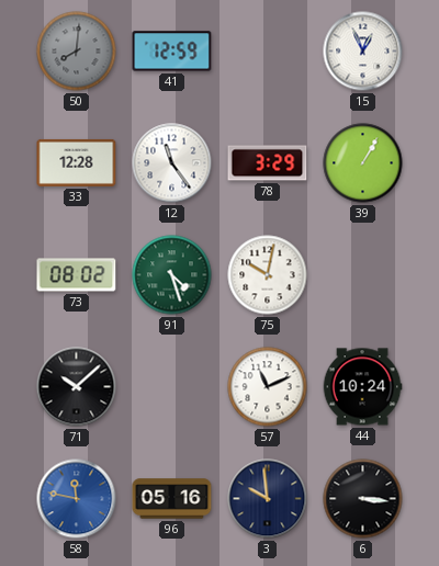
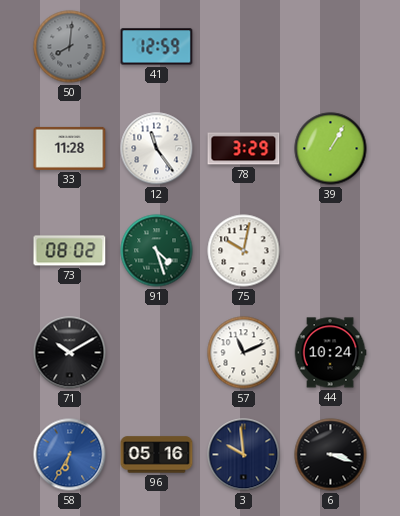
15: 12:56 -> none (363, 52)
33: 12:28 -> 11:28 (70, 148)
71: 10:08 -> 10:10 (70, 353)
58: 11:47 -> 6:35 (70, 455)
6: 3:16 -> 3:18 (331, 455)
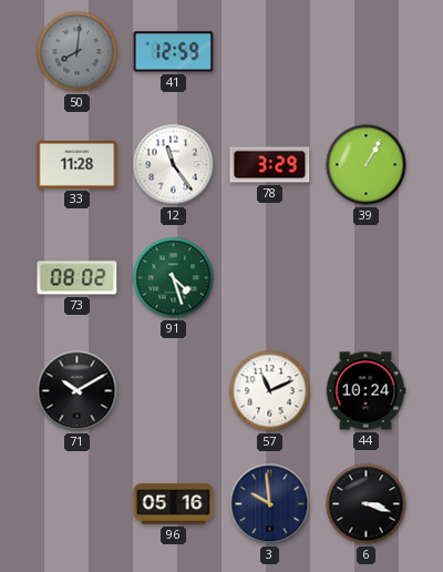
75: 10:02 -> none (244, 251)
58: 6:35 -> none (70, 455)
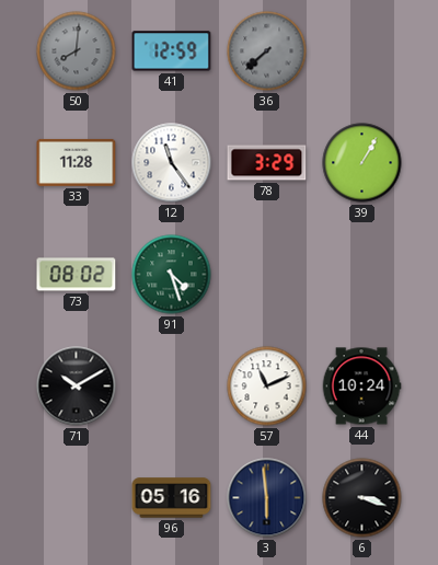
36: none -> 7:38 (267, 51)
3: 9:59 -> 5:59 (267, 498)
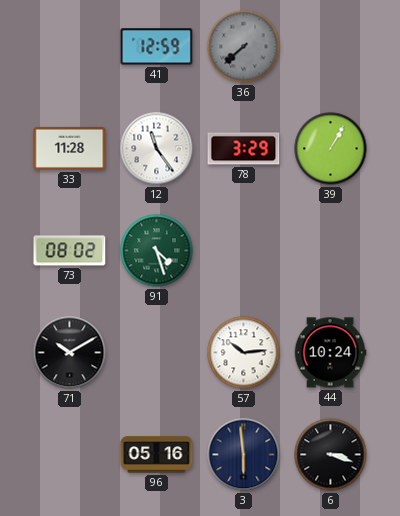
50: 8:01 -> none (77, 51)
57: 11:11 -> 10:14 (244, 353)
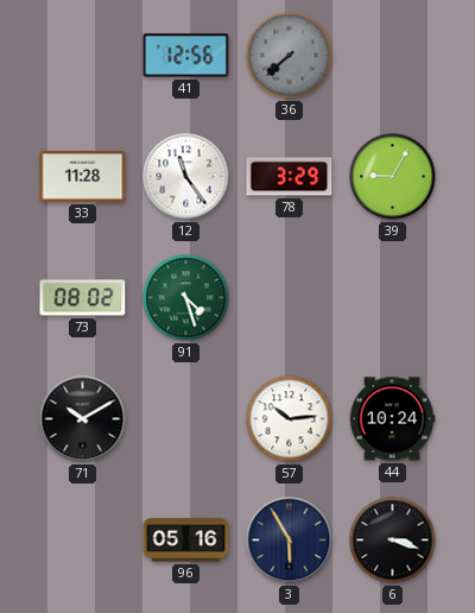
41: 12:59 -> 12:56 (186, 56)
39: 1:05 -> 9:05 (393, 177)
3: 5:59 -> 5:55 (290, 541)
